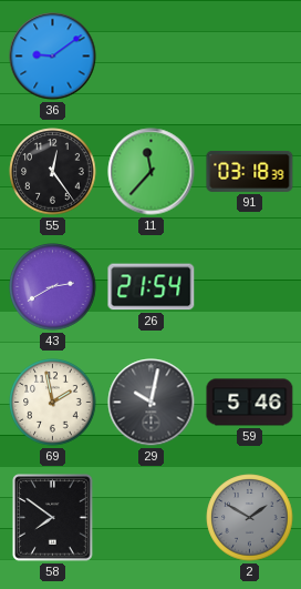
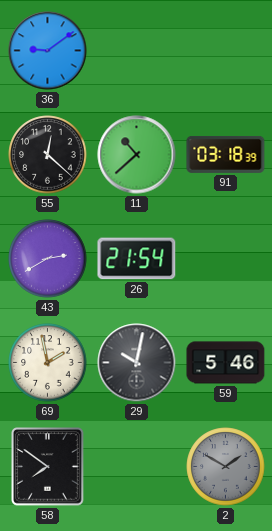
55: 12:24 -> 12:22 (48, 155)
11: 11:37 -> 10:38 (137, 155)
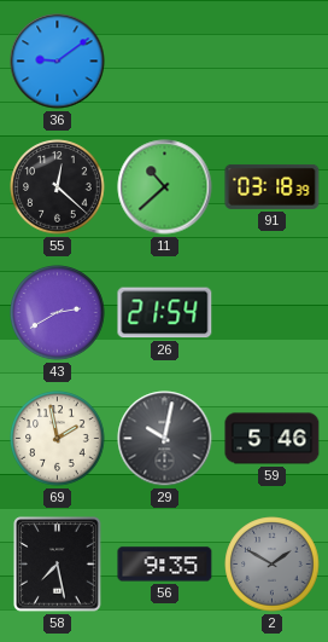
58: 7:51 -> 7:28 (58, 565)
56: none -> 9:35 (165, 565)
